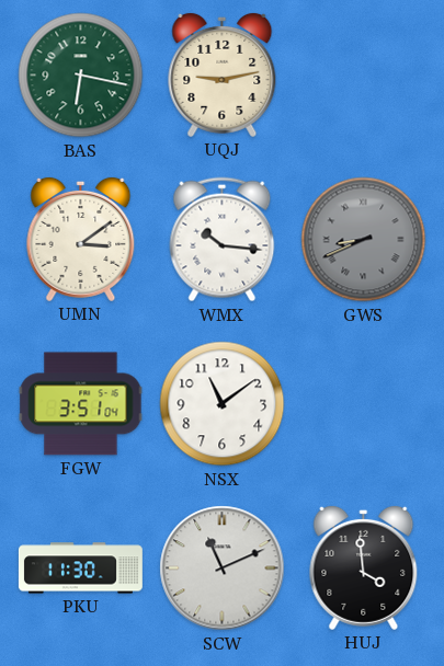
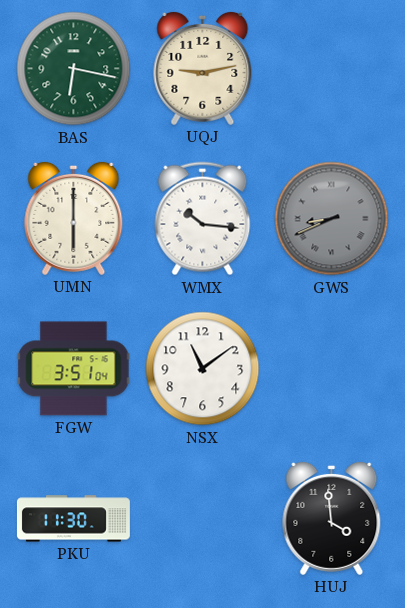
UMN: 3:09 -> 6:00 (74, 218)
SCW: 11:11 -> none (223, 569)
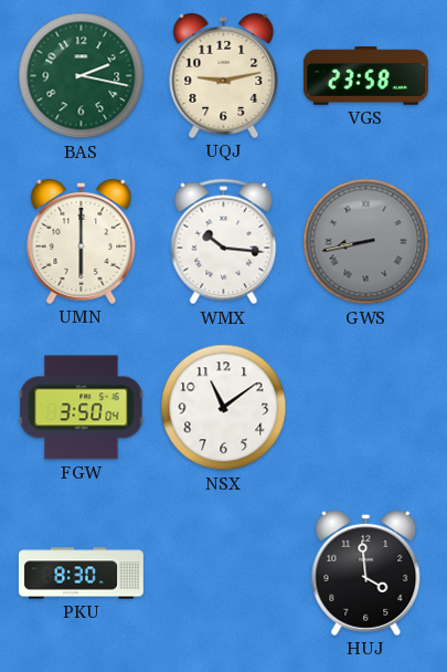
BAS: 6:17 -> 2:17 (82, 76)
VGS: none -> 23:58 (365, 76)
GWS: 8:41 -> 8:43 (366, 242)
FGW: 3:51 -> 3:50 (82, 408)
PKU: 11:30 -> 8:30 (81, 574)
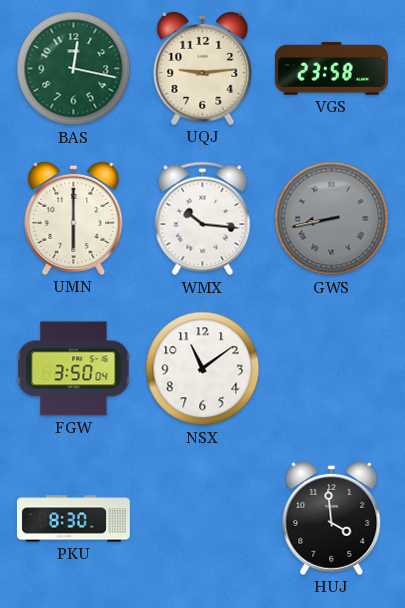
BAS: 2:17 -> 12:17 (74, 69)
UQJ: 9:13 -> 9:14 (203, 68)
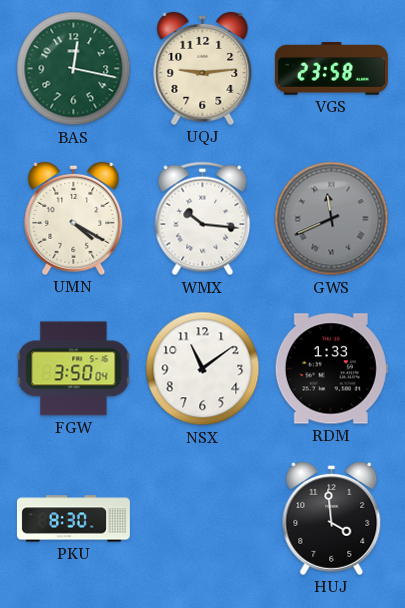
UMN: 6:00 -> 4:20 (74, 218)
GWS: 8:43 -> 11:41 (332, 219)
RDM: none -> 1:33 (331, 369)
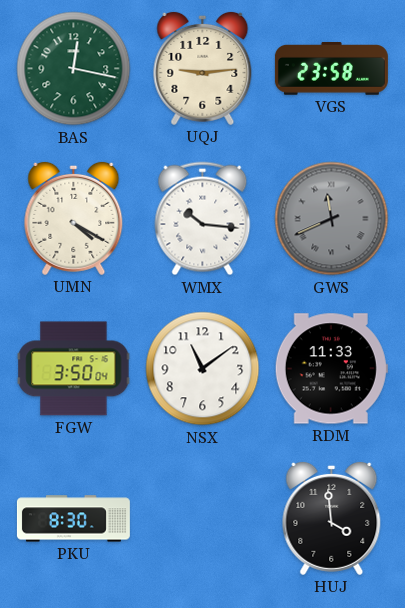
RDM: 1:33 -> 11:33 (331, 369)
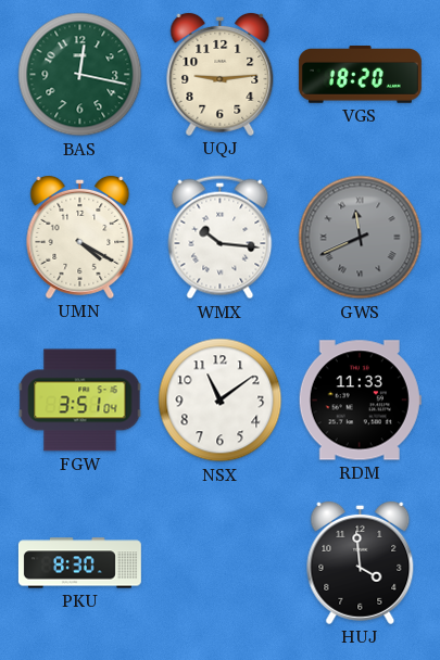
VGS: 23:58 -> 18:20 (360, 75)
FGW: 3:50 -> 3:51 (80, 401)
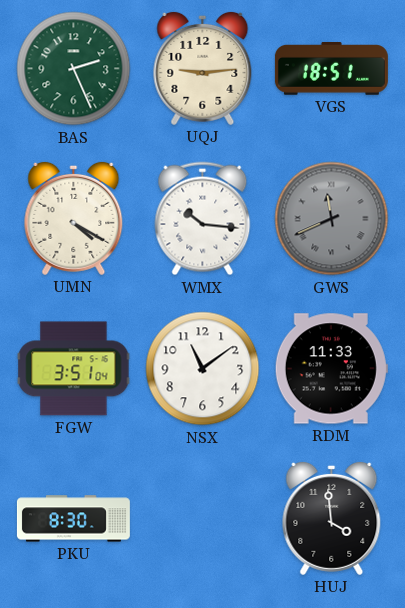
BAS: 12:17 -> 2:26 (74, 69)
VGS: 18:20 -> 18:51 (331, 69)
